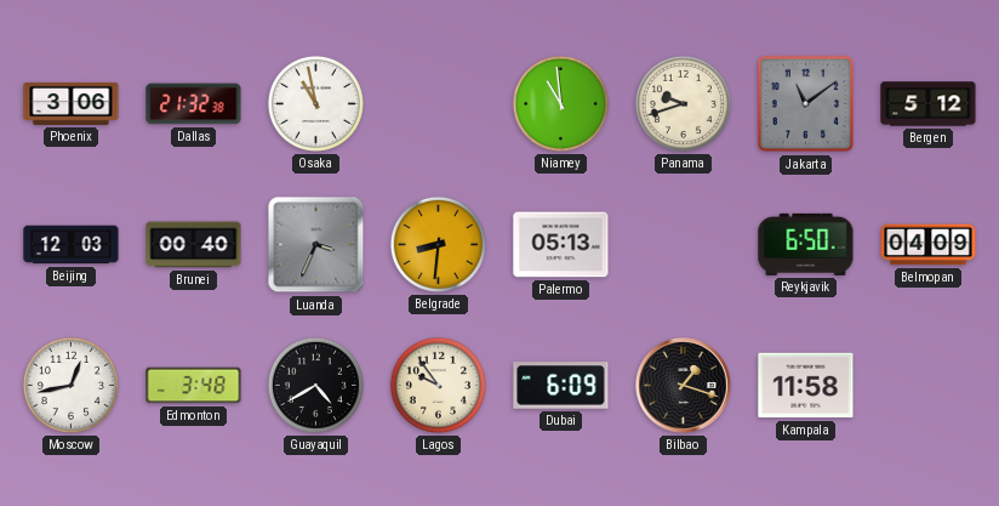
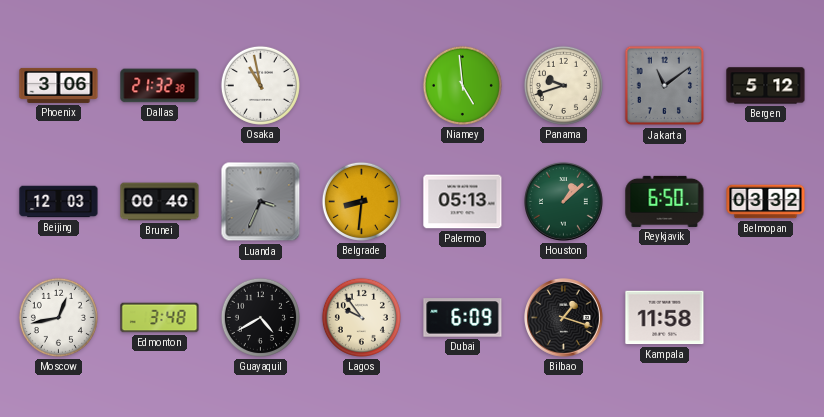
Niamey: 10:59 -> 4:59 (462, 85)
Houston: none -> 1:08 (564, 202)
Belmopan: 04:09 -> 03:32 (766, 202)
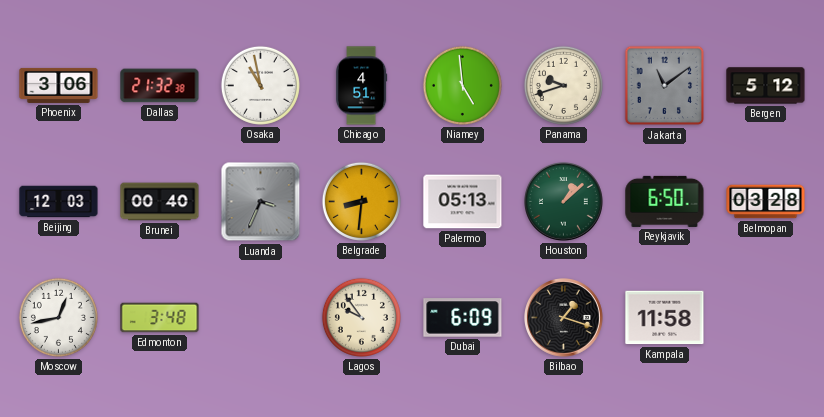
Chicago: none -> 4:51 (361, 86)
Belmopan: 03:32 -> 03:28 (766, 202)
Guayaquil: 4:40 -> none (260, 317)
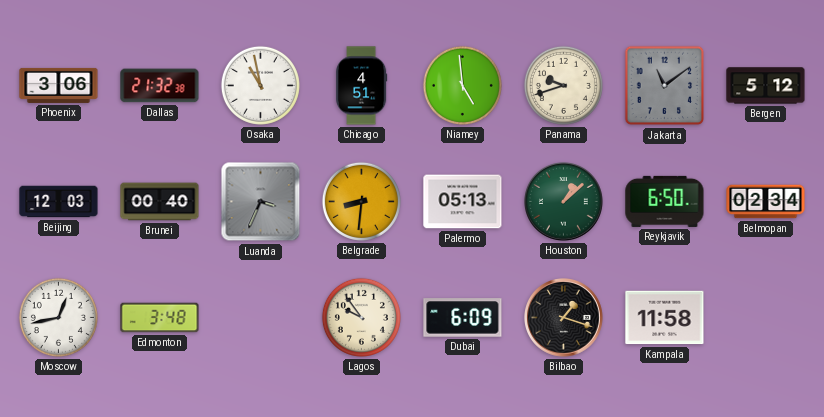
Belmopan: 03:28 -> 02:34 (766, 202)
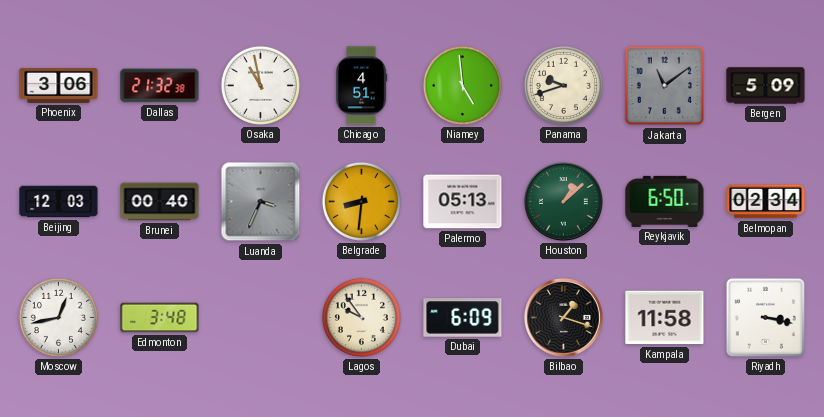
Bergen: 5:12 -> 5:09 (766, 86)
Riyadh: none -> 3:17 (765, 317)
